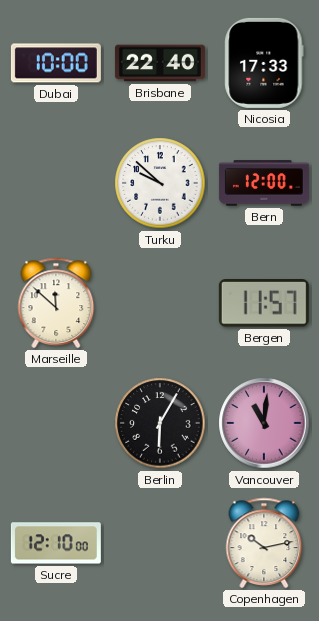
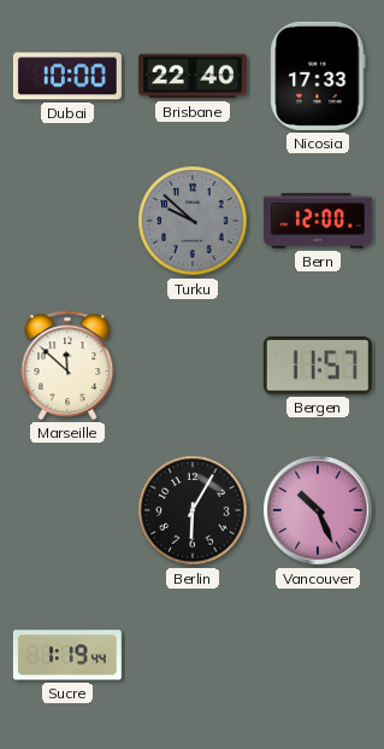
Turku dial: white -> grey (193, 221)
Vancouver: 11:01 -> 10:26 (318, 510)
Sucre: 12:10 -> 1:19 (67, 655)
Copenhagen: 10:13 -> none (264, 543)
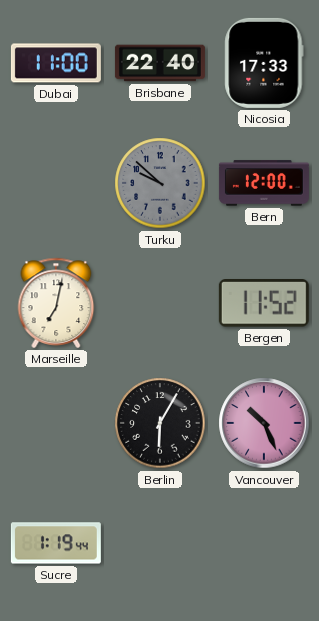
Dubai: 10:00 -> 11:00 (56, 63)
Marseille: 11:52 -> 7:02 (56, 303)
Bergen: 11:57 -> 11:52 (264, 304)
